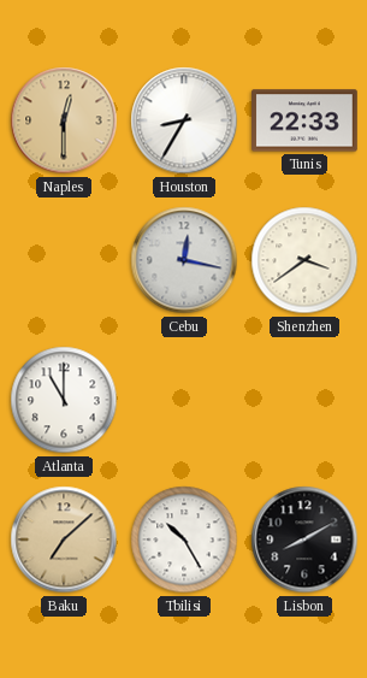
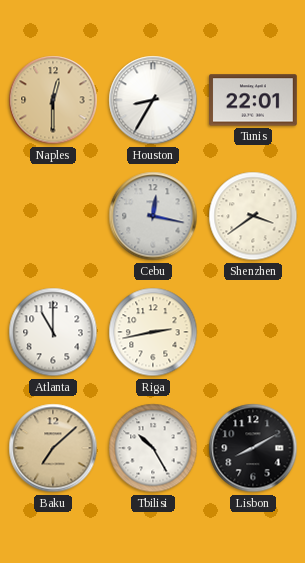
Tunis: 22:33 -> 22:01 (254, 100)
Riga: none -> 2:43 (153, 332)
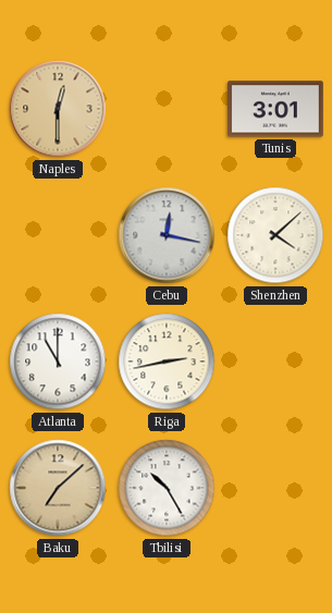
Houston: 8:35 -> none (153, 100)
Tunis: 22:01 -> 3:01 (276, 109)
Shenzhen: 3:39 -> 4:08 (275, 235)
Lisbon: 8:10 -> none (253, 448)
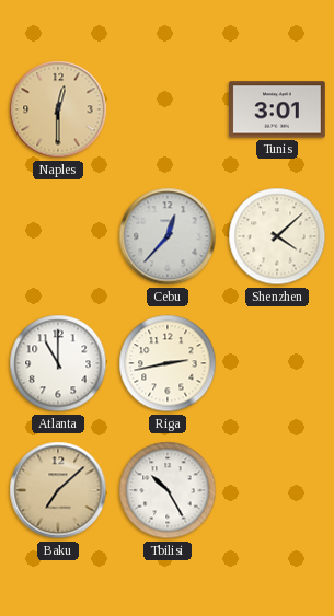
Cebu: 12:17 -> 12:37 (168, 236)
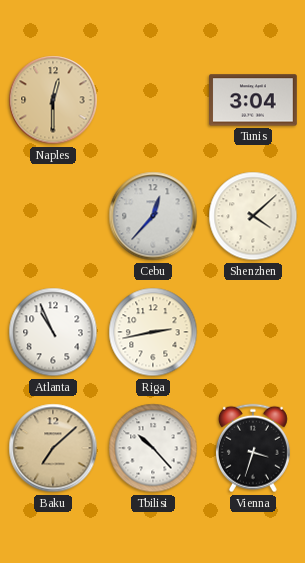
Tunis: 3:01 -> 3:04 (254, 100)
Atlanta: 11:00 -> 10:56 (53, 332)
Tbilisi: 10:25 -> 10:23 (153, 448)
Vienna: none -> 3:33 (253, 448)
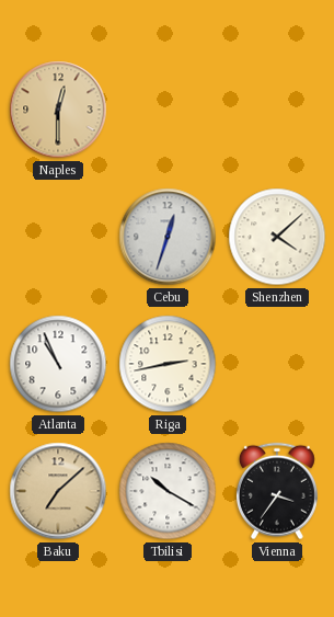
Tunis: 3:04 -> none (254, 100)
Cebu: 12:37 -> 12:33 (168, 237)
Tbilisi: 10:23 -> 10:20 (168, 491)
Vienna: 3:33 -> 3:36 (277, 491)
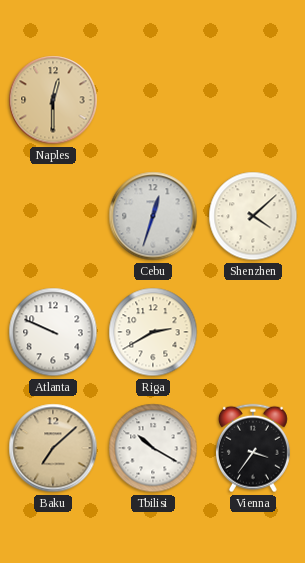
Atlanta: 10:56 -> 9:49 (53, 332)
Riga: 2:43 -> 2:40 (153, 332)
